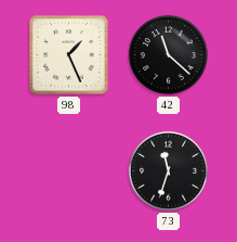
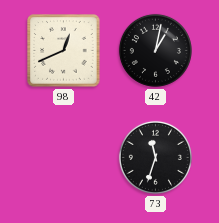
98: 1:26 -> 12:41 (64, 51)
42: 11:22 -> 1:02 (155, 50)
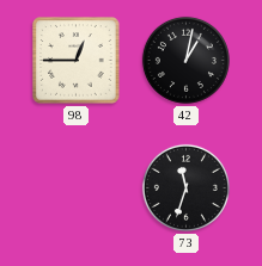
98: 12:41 -> 12:45 (77, 61)
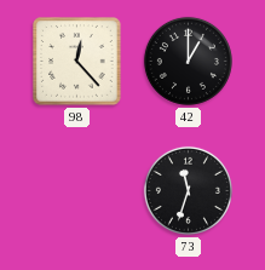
98: 12:45 -> 12:23 (77, 62)
42: 1:02 -> 1:00 (188, 61)
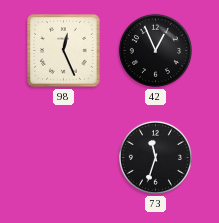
98: 12:23 -> 12:26 (64, 51)
42: 1:00 -> 12:56 (155, 50)
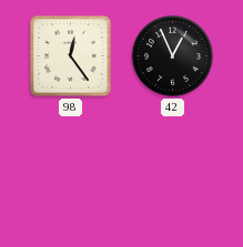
98: 12:26 -> 12:24 (71, 56)
73: 11:33 -> none (155, 157)
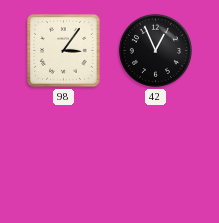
98: 12:24 -> 3:06 (64, 51)
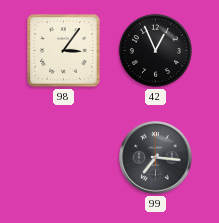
99: none -> 7:16 (156, 158)
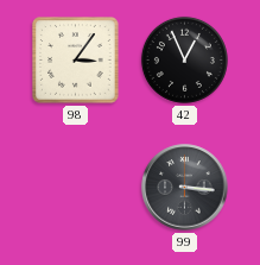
99: 7:16 -> 3:16 (185, 188)
